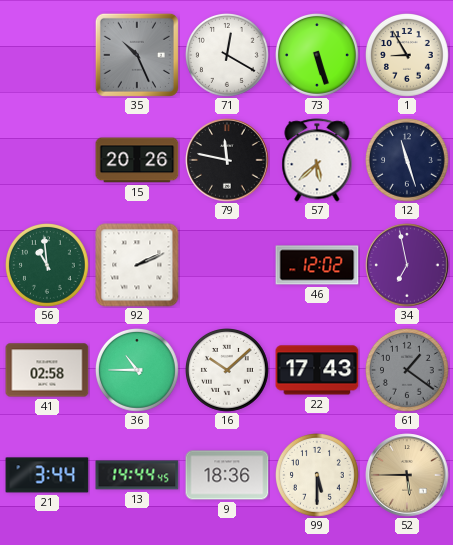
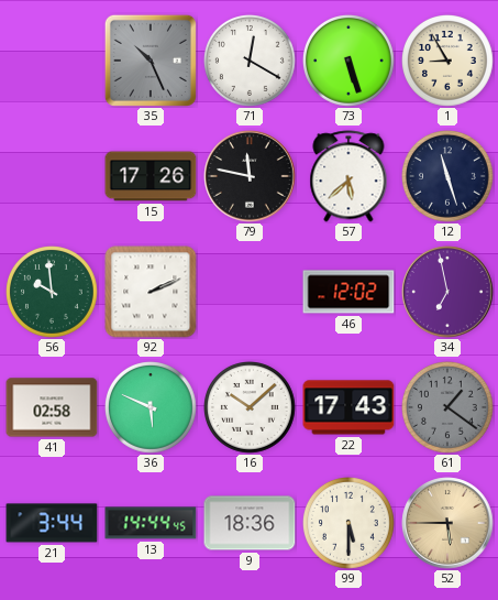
15: 20:26 -> 17:26 (151, 176)
56: 10:59 -> 9:59 (53, 293)
36: 10:45 -> 5:49 (152, 408)
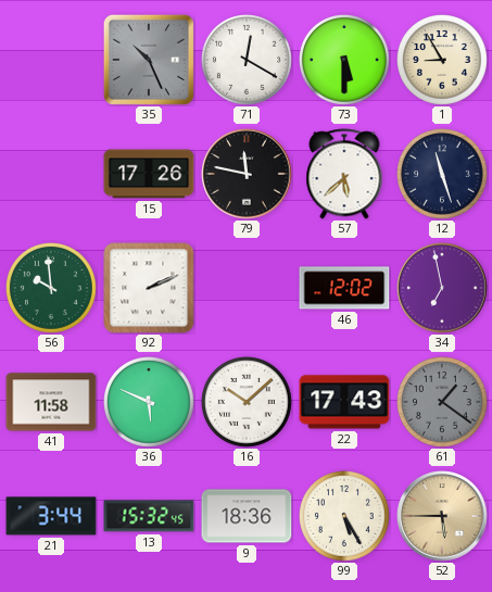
73: 5:27 -> 5:30 (345, 61)
41: 02:58 -> 11:58 (51, 402)
13: 14:44 -> 15:32 (149, 516)
99: 5:30 -> 5:25 (345, 517)
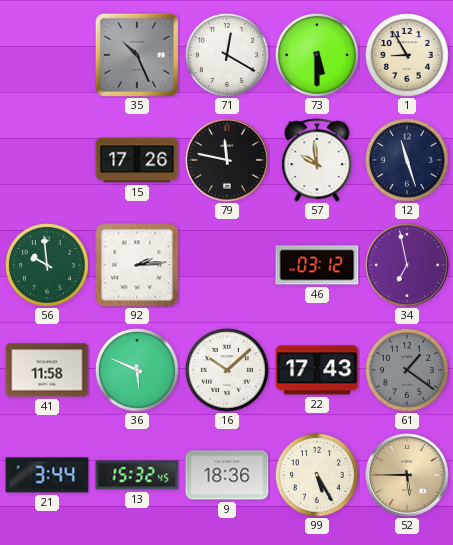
57: 5:38 -> 9:59 (317, 160)
92: 2:11 -> 2:14 (137, 265)
46: 12:02 -> 03:12 (317, 265)
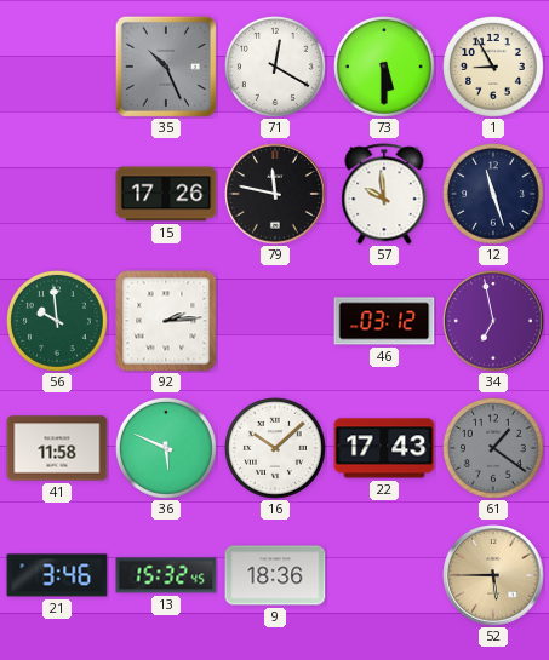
21: 3:44 -> 3:46 (57, 575)
99: 5:25 -> none (318, 476)
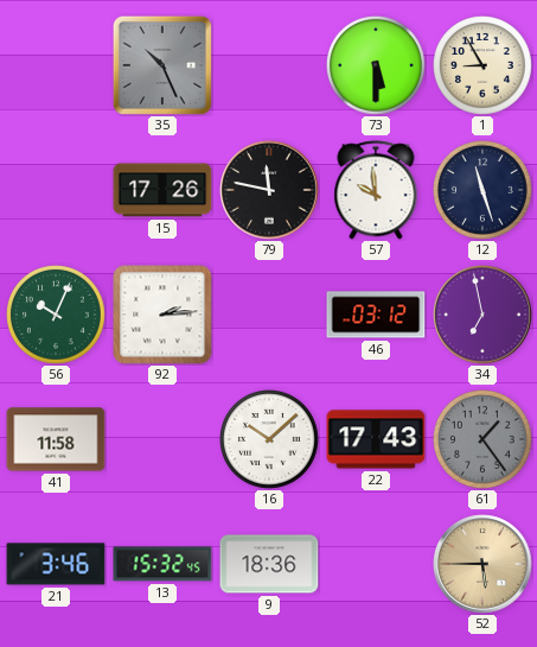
71: 12:20 -> none (276, 68)
56: 9:59 -> 10:04 (57, 316)
36: 5:49 -> none (167, 449)
61: 1:21 -> 1:24 (484, 440)
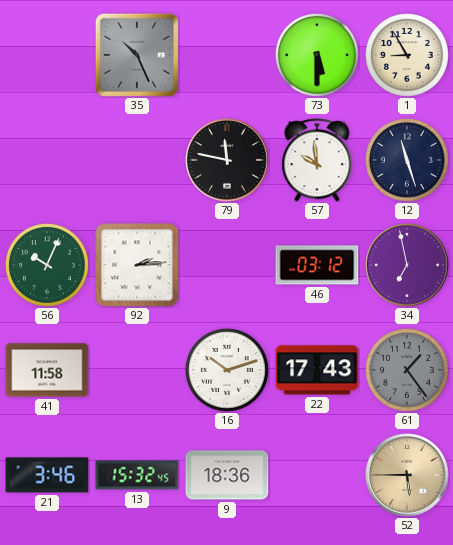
15: 17:26 -> none (162, 190)
16: 10:08 -> 10:12 (228, 371)
